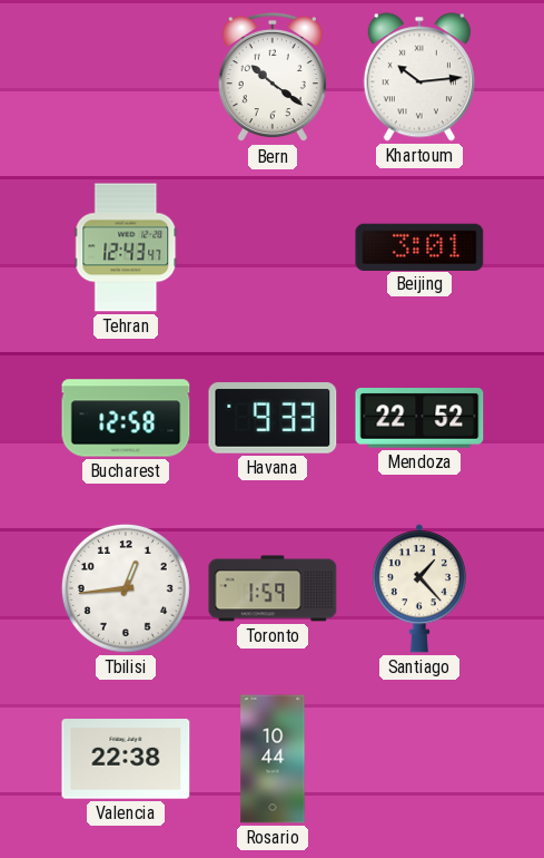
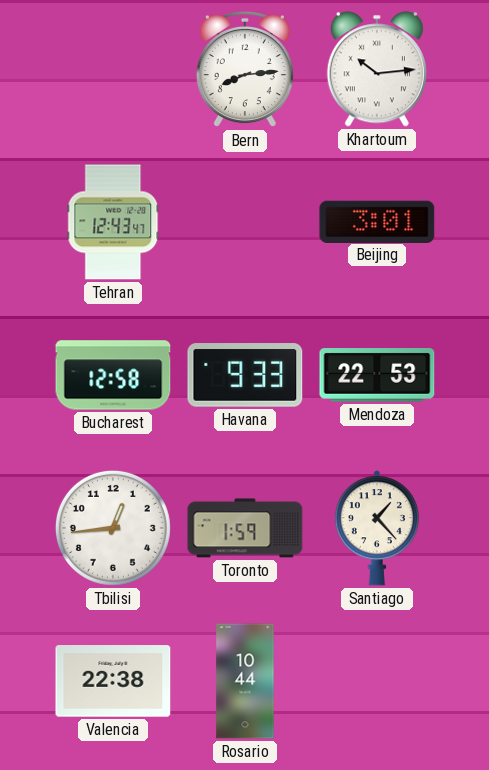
Bern: 10:21 -> 8:14 (245, 69)
Mendoza: 22:52 -> 22:53 (377, 375)
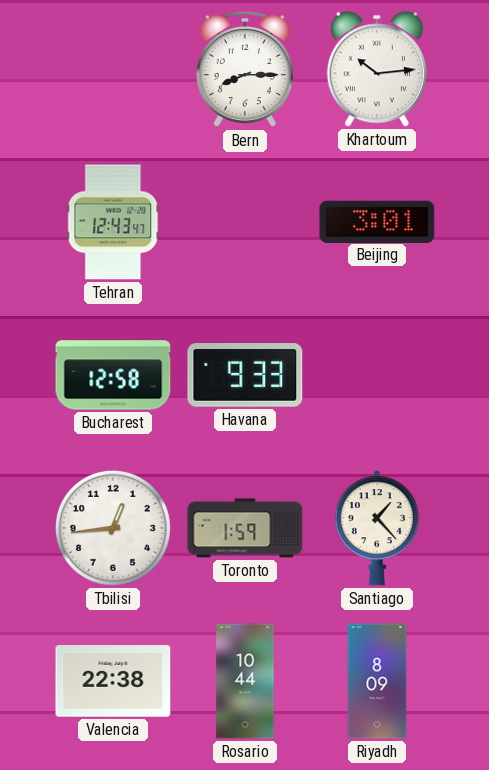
Bern: 8:14 -> 8:15 (245, 69)
Mendoza: 22:53 -> none (377, 375)
Riyadh: none -> 8:09 (377, 681)
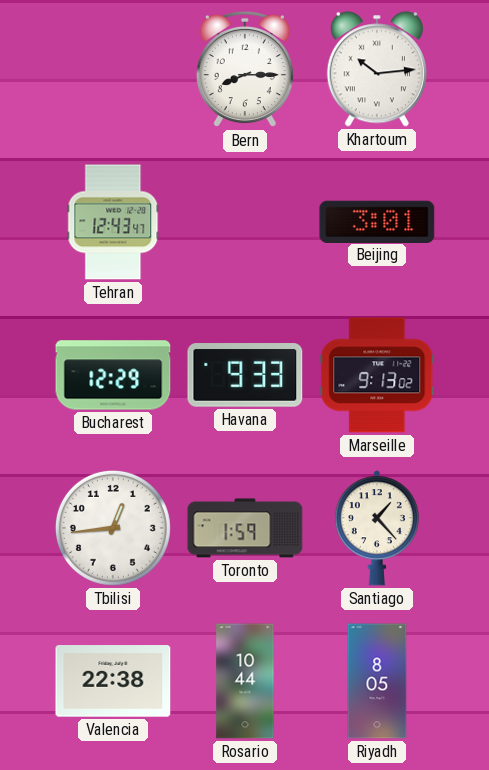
Bucharest: 12:58 -> 12:29 (113, 375)
Marseille: none -> 9:13 (377, 375)
Riyadh: 8:09 -> 8:05 (377, 681)
